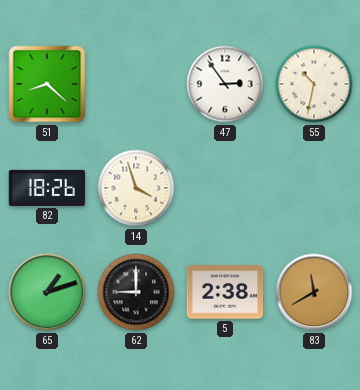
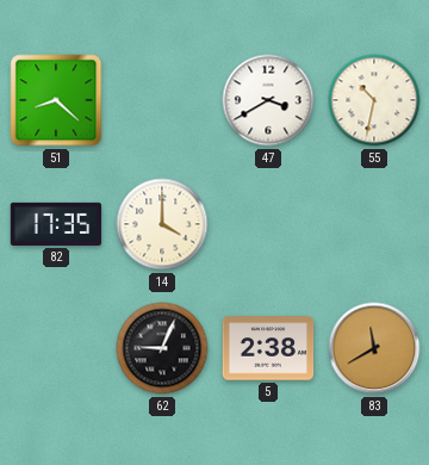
47: 2:54 -> 3:40 (268, 100)
82: 18:26 -> 17:35 (56, 224)
14: 3:57 -> 4:00 (162, 224)
65: 1:12 -> none (47, 292)
62: 9:00 -> 9:04 (162, 348)
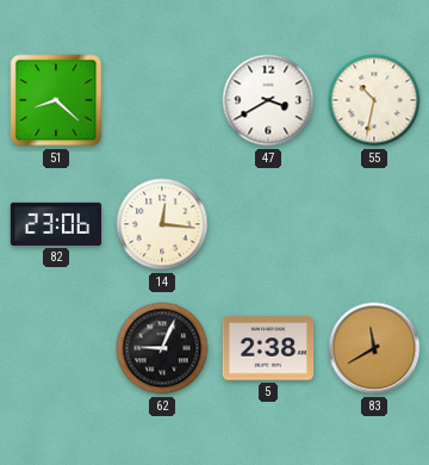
82: 17:35 -> 23:06 (56, 224)
14: 4:00 -> 12:16 (162, 224)
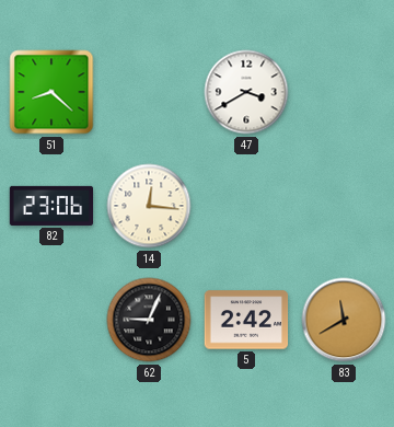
55: 10:32 -> none (374, 100)
5: 2:38 -> 2:42 (246, 320)
